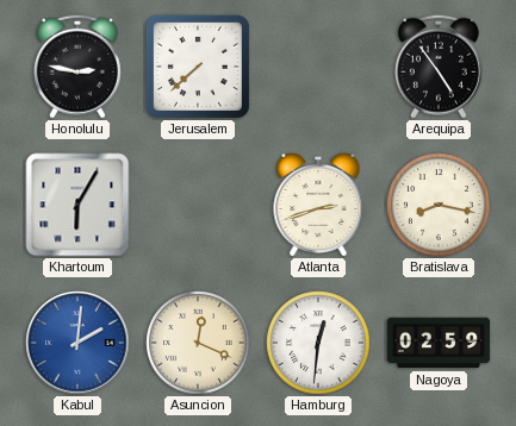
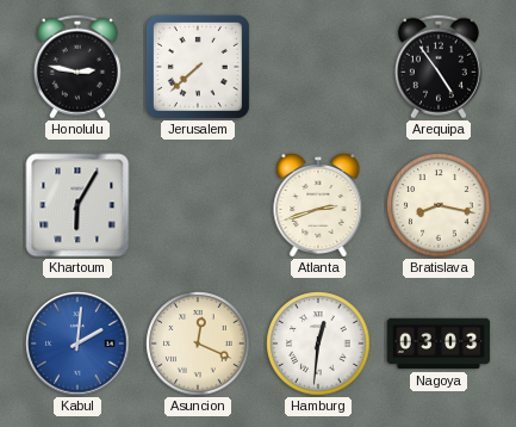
Nagoya: 02:59 -> 03:03 (439, 344)
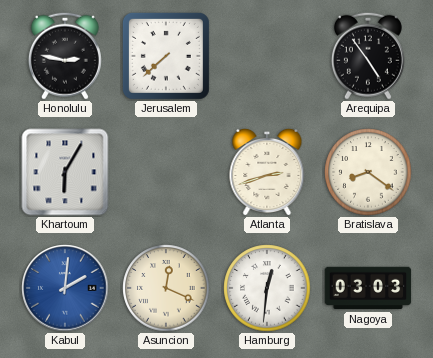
Bratislava: 8:17 -> 8:21 (368, 172)
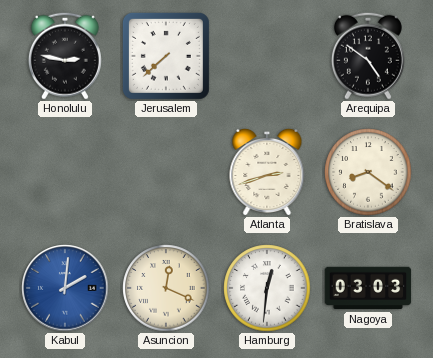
Arequipa: 4:54 -> 4:51 (368, 56)
Khartoum: 6:05 -> none (65, 172)
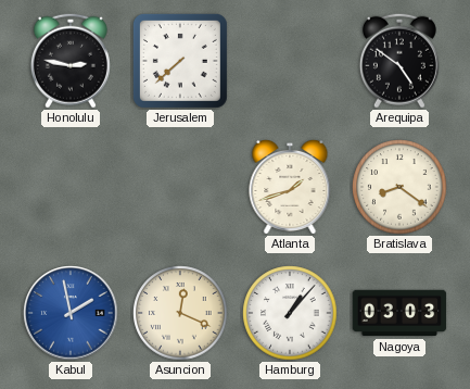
Atlanta: 2:42 -> 1:42 (290, 187)
Kabul: 2:01 -> 1:58 (71, 313)
Hamburg: 12:31 -> 1:07 (290, 313)
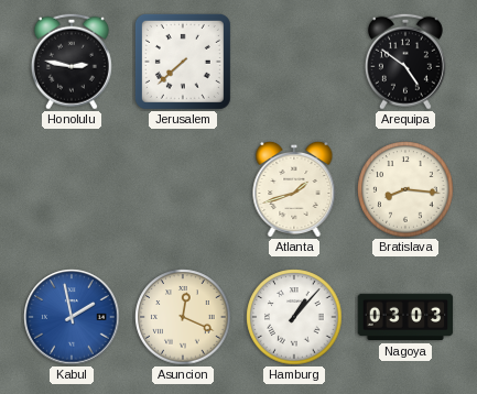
Bratislava: 8:21 -> 8:16 (405, 189)
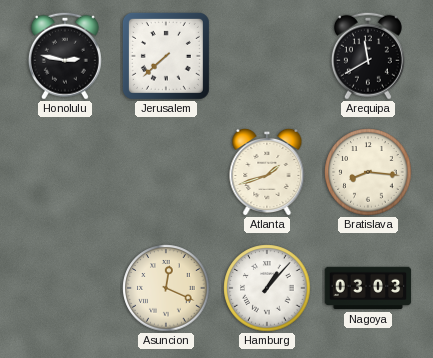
Arequipa: 4:51 -> 11:40 (368, 56)
Kabul: 1:58 -> none (72, 317)
